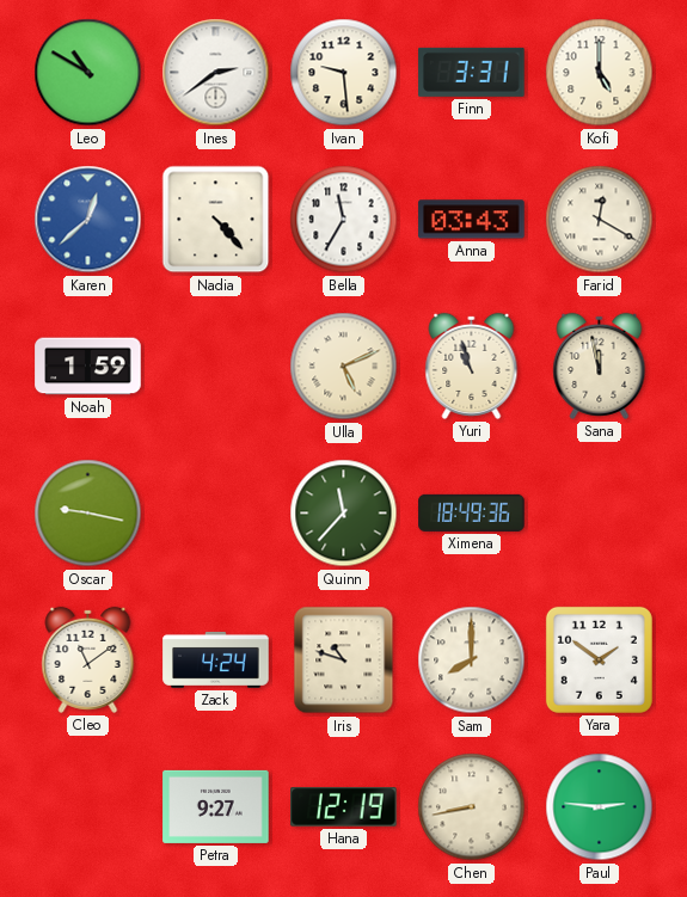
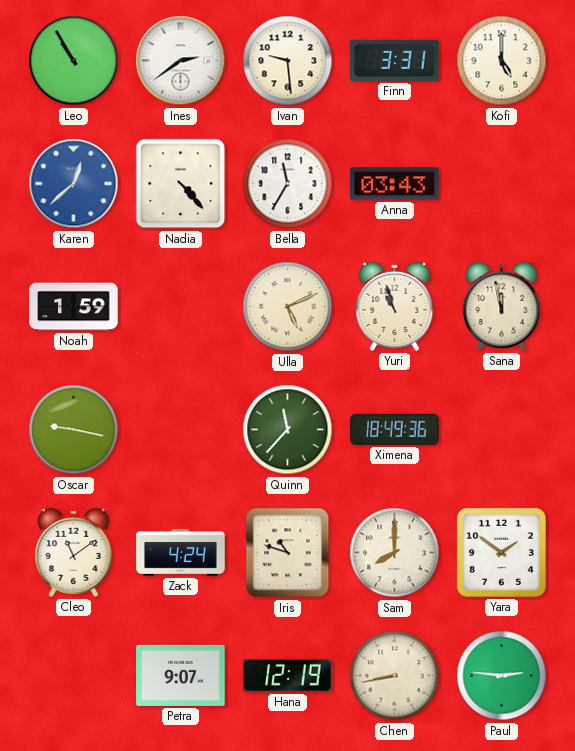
Leo: 10:50 -> 10:55 (74, 61)
Farid: 12:20 -> none (600, 220)
Petra: 9:27 -> 9:07 (181, 675)
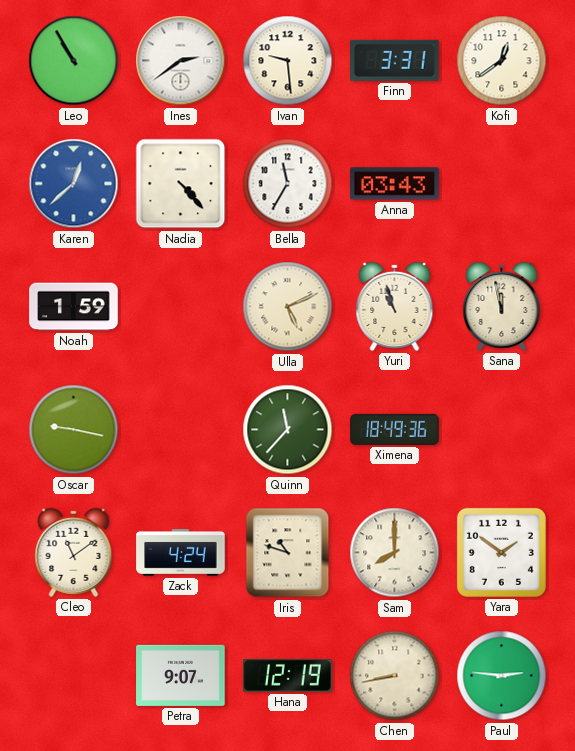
Kofi: 5:00 -> 12:39 (502, 61)
